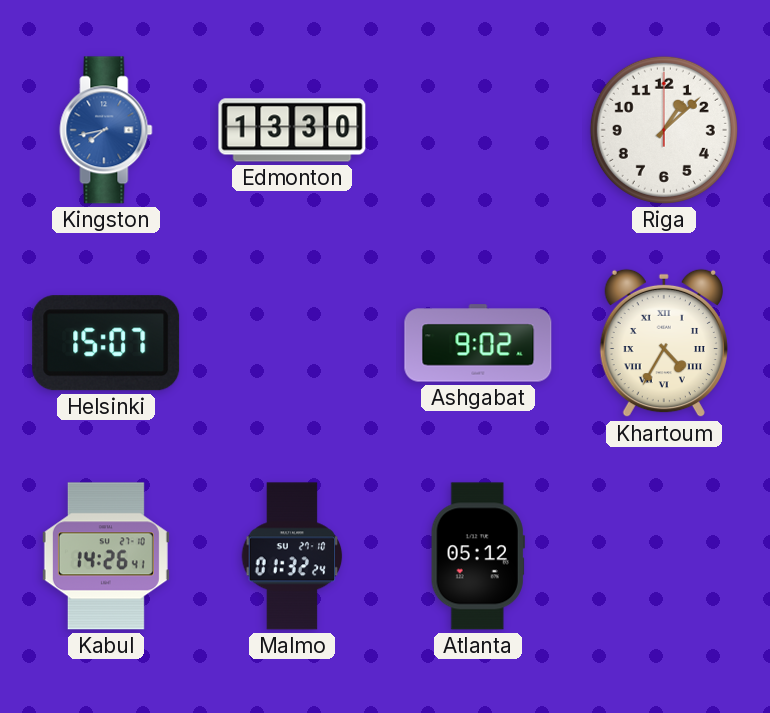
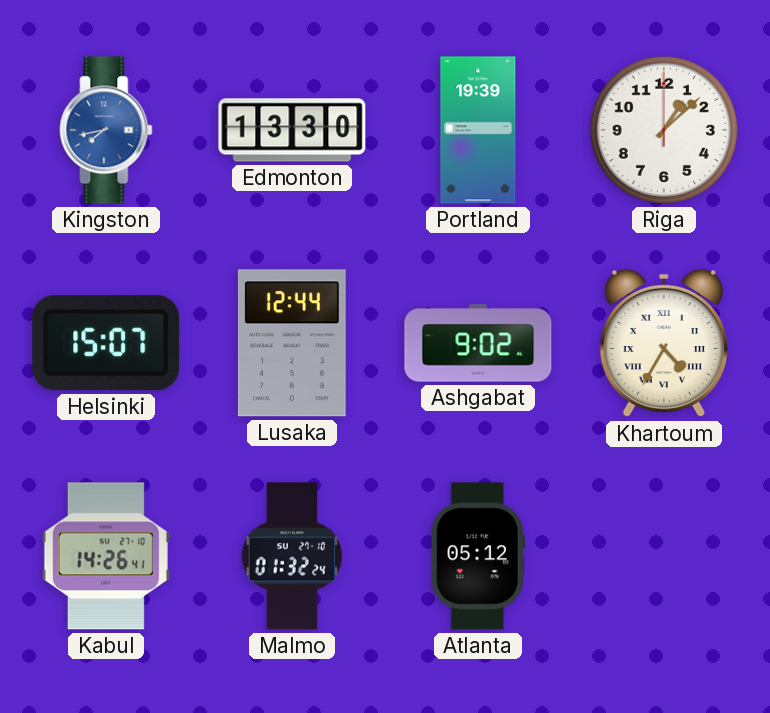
Portland: none -> 19:39 (478, 130)
Lusaka: none -> 12:44 (292, 343)
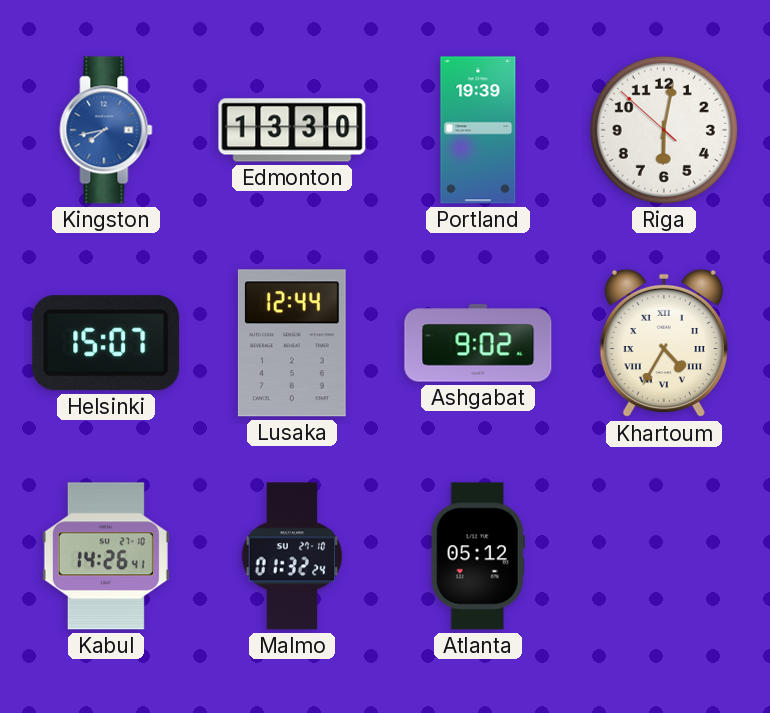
Riga: 1:08 -> 6:01 (664, 130)
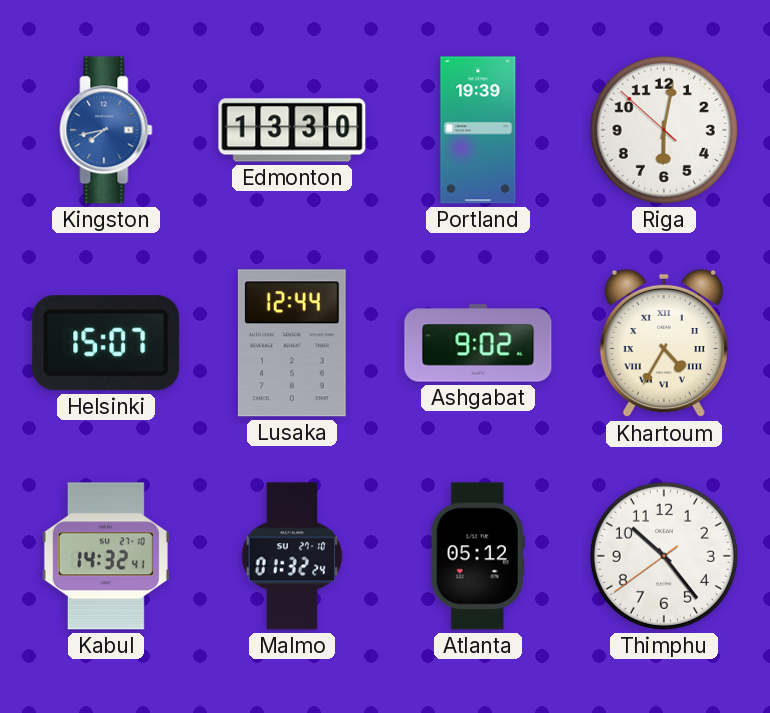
Kabul: 14:26 -> 14:32 (106, 556)
Thimphu: none -> 10:23 (664, 556)
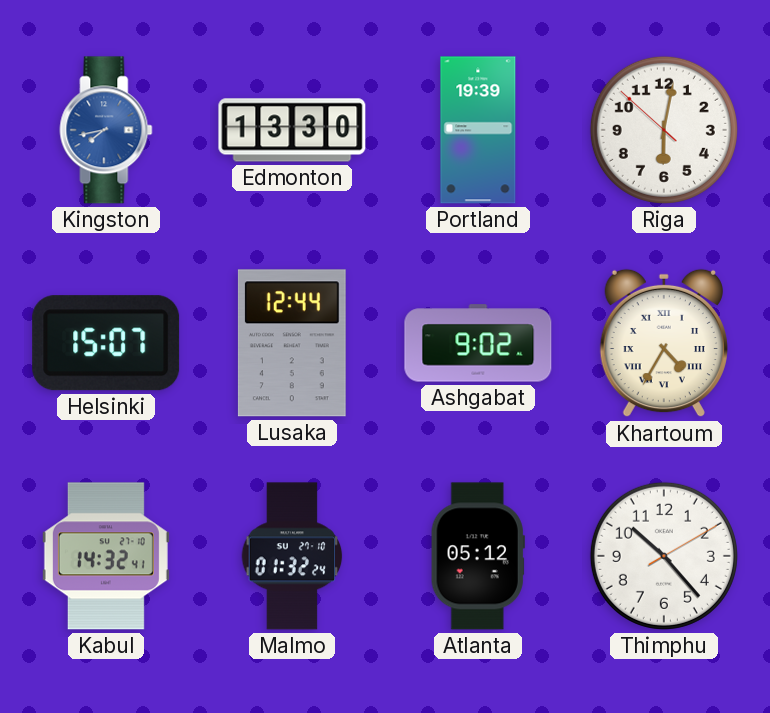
Thimphu: 10:23:39 -> 10:23:10 (664, 556)
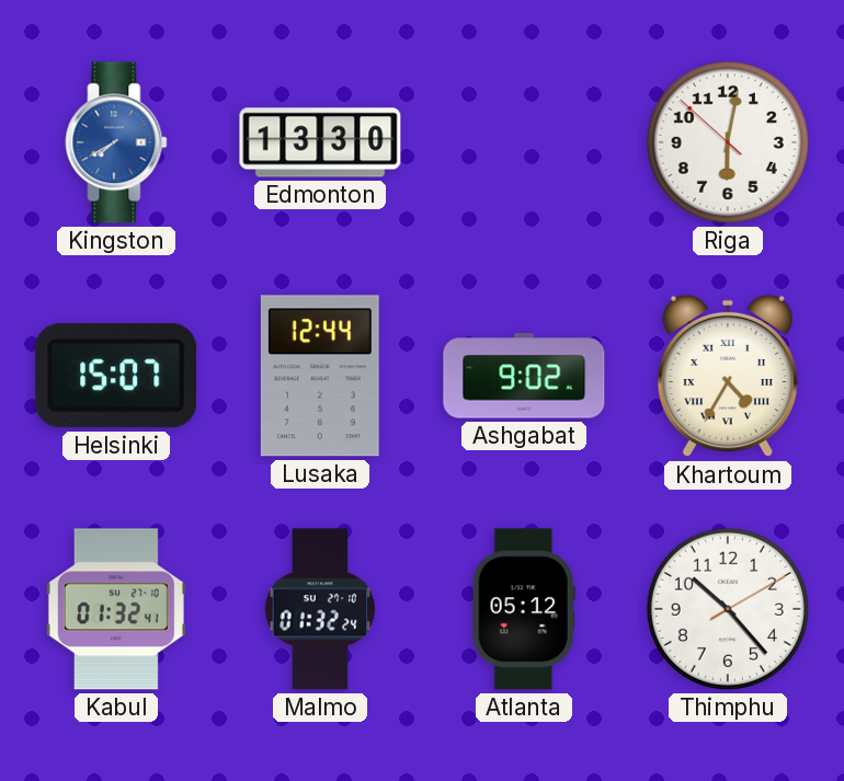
Kingston: 7:43 -> 7:40 (116, 142)
Portland: 19:39 -> none (478, 130)
Kabul: 14:32 -> 01:32 (116, 609)
